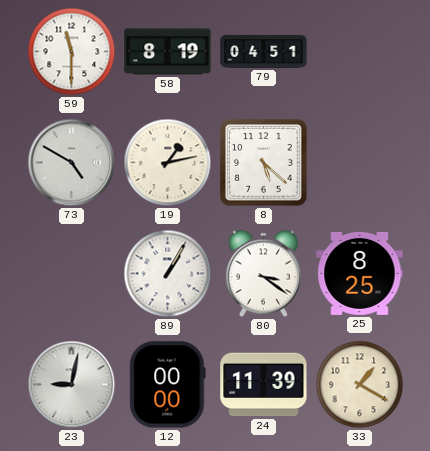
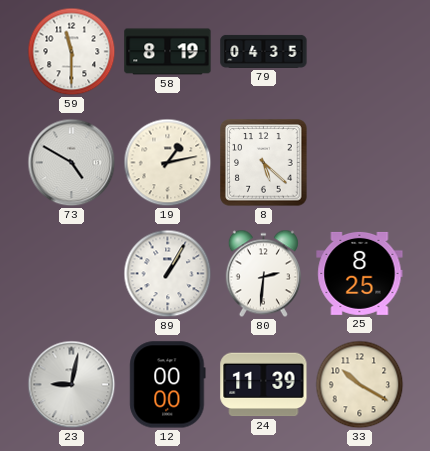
79: 04:51 -> 04:35 (264, 51)
80: 3:21 -> 2:31 (263, 274)
33: 1:20 -> 10:20 (360, 385)
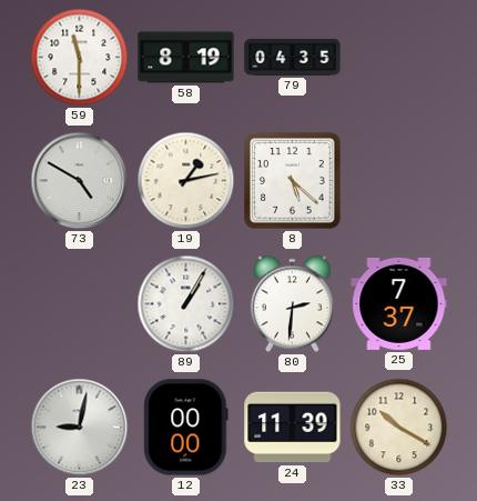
25: 8:25 -> 7:37 (399, 303)
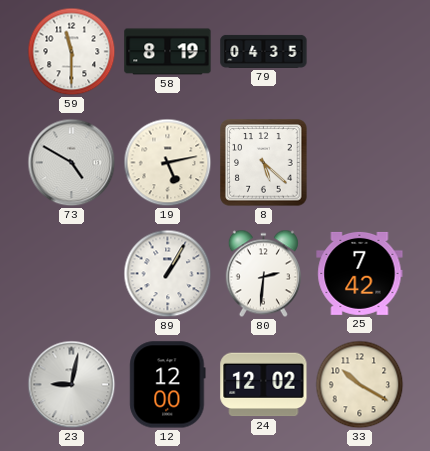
19: 1:13 -> 5:13 (168, 163)
25: 7:37 -> 7:42 (360, 273)
12: 00:00 -> 12:00 (168, 385)
24: 11:39 -> 12:02 (264, 385)
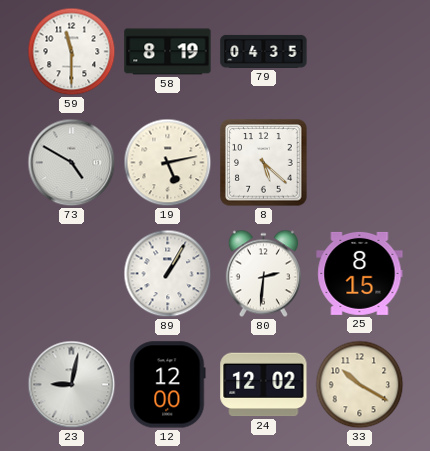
25: 7:42 -> 8:15 (360, 273)
